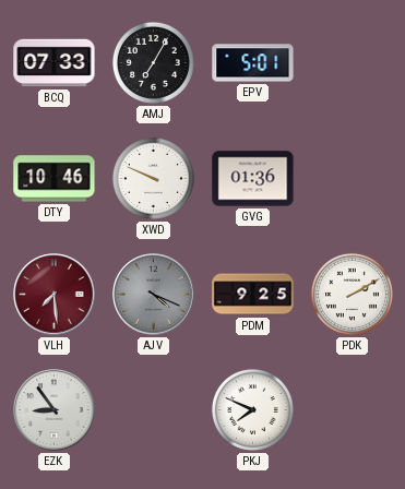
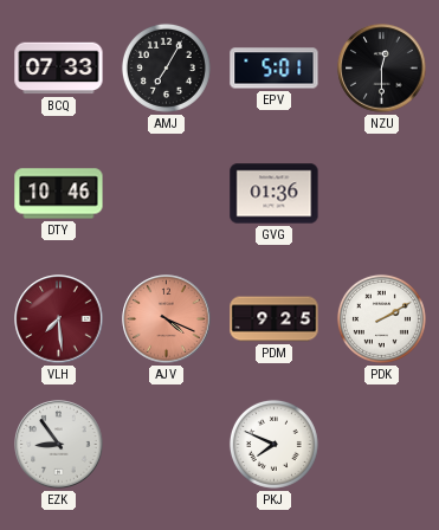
NZU: none -> 12:30 (382, 69)
XWD: 9:49 -> none (153, 178)
AJV dial: grey -> salmon (167, 319)
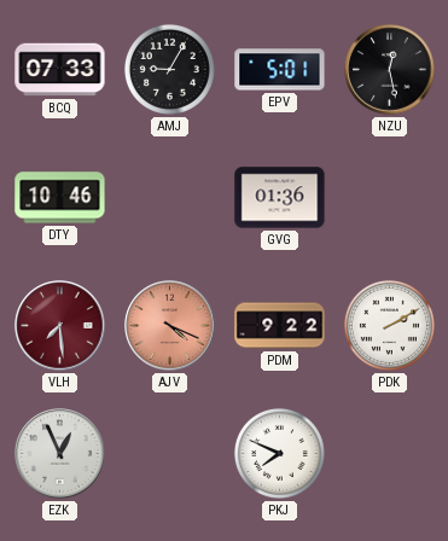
AMJ: 7:05 -> 9:05 (169, 69)
NZU: 12:30 -> 12:28 (390, 70)
PDM: 9:25 -> 9:22 (280, 326)
EZK: 8:54 -> 12:56 (60, 454)
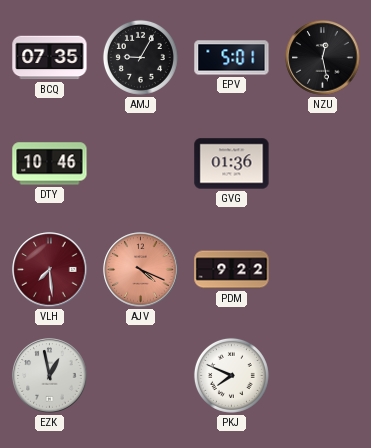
BCQ: 07:33 -> 07:35 (50, 58)
PDK: 2:10 -> none (389, 325)
EZK: 12:56 -> 12:58 (50, 376)
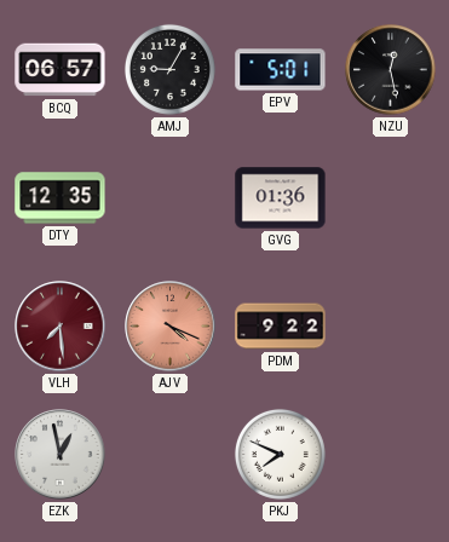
BCQ: 07:35 -> 06:57 (61, 70)
DTY: 10:46 -> 12:35 (61, 198)
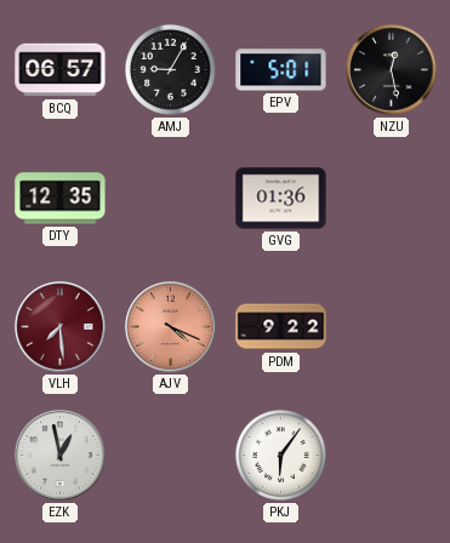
PKJ: 7:49 -> 6:06 (280, 455)
